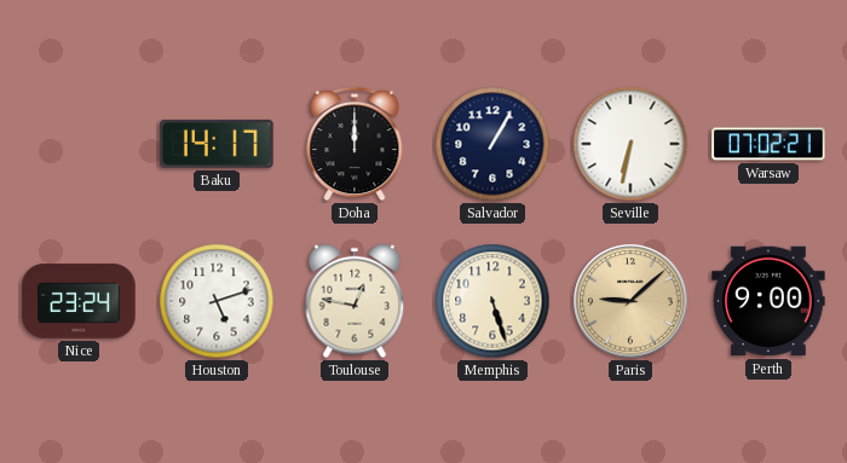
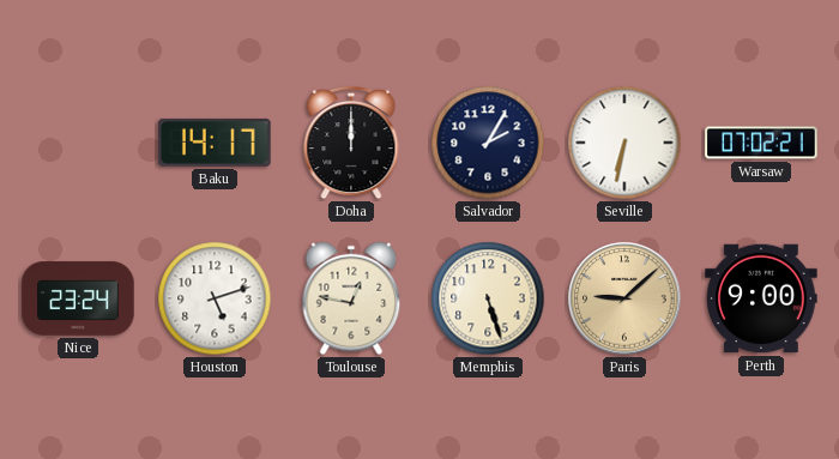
Salvador: 1:05 -> 2:05 (488, 143)
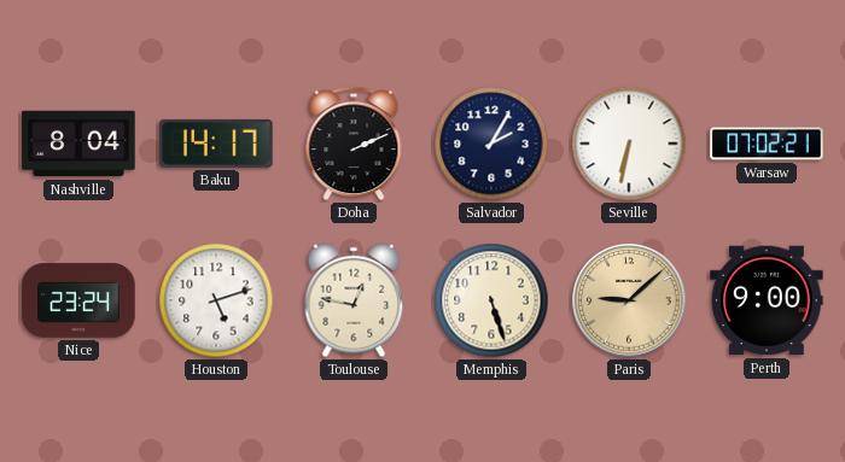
Nashville: none -> 8:04 (78, 144)
Doha: 12:00 -> 2:11 (354, 144)
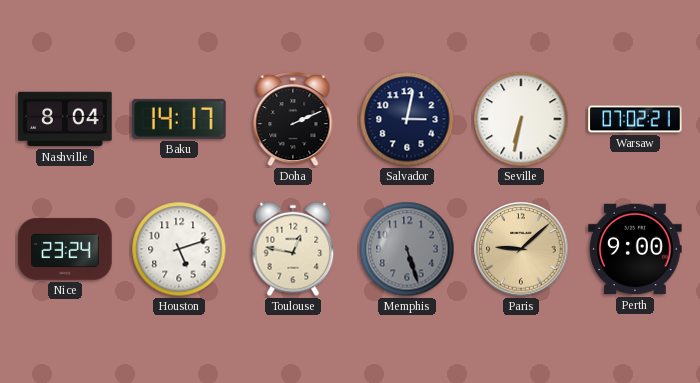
Salvador: 2:05 -> 3:02 (407, 119)
Memphis dial: cream -> grey (407, 249)
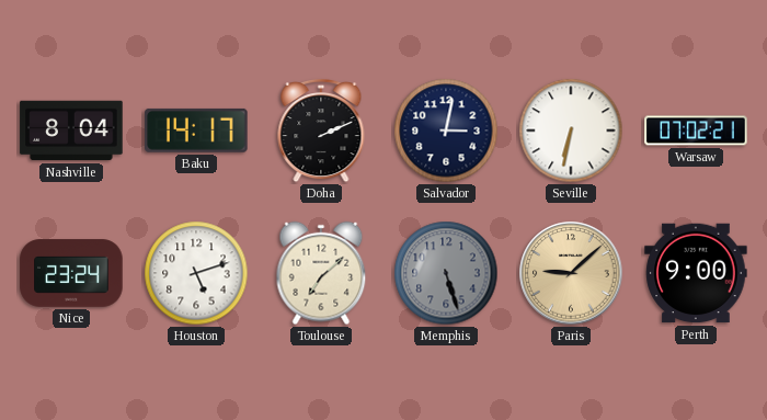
Toulouse: 12:47 -> 7:08 (321, 273)
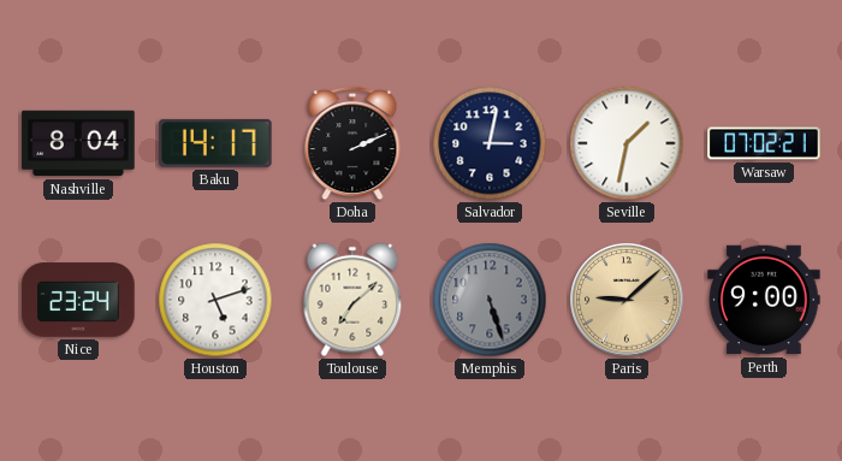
Seville: 6:32 -> 1:32 (627, 143)
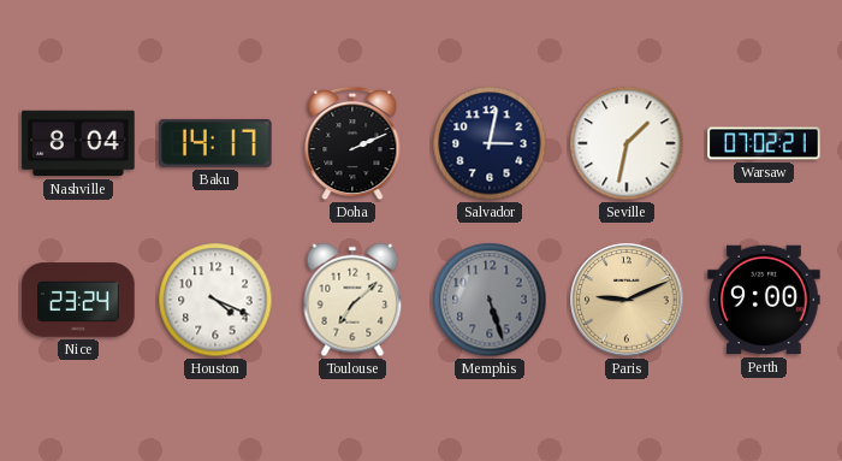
Houston: 5:12 -> 4:19 (215, 300)
Paris: 9:08 -> 9:11 (627, 300)
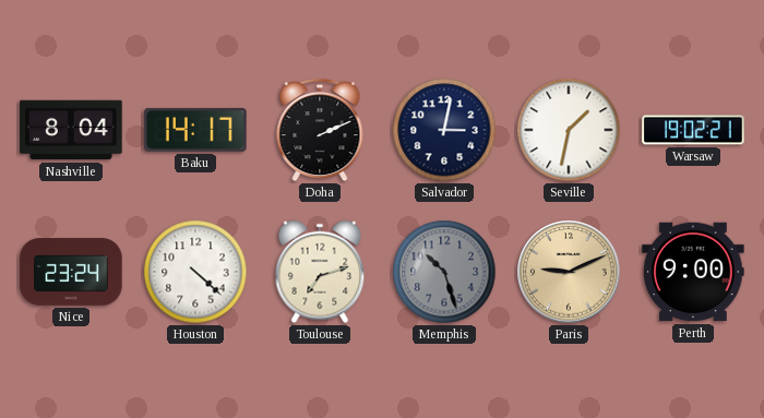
Warsaw: 07:02 -> 19:02 (693, 130)
Houston: 4:19 -> 4:22 (195, 272)
Toulouse: 7:08 -> 7:12 (320, 272)
Memphis: 5:27 -> 10:27 (444, 272)
